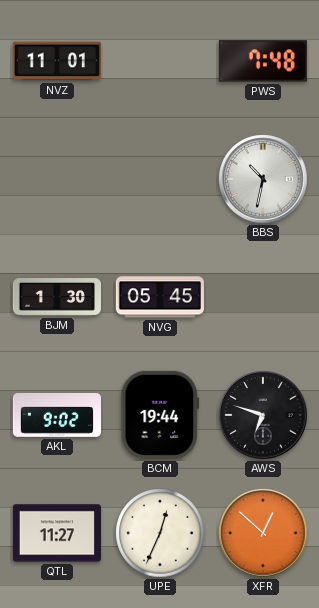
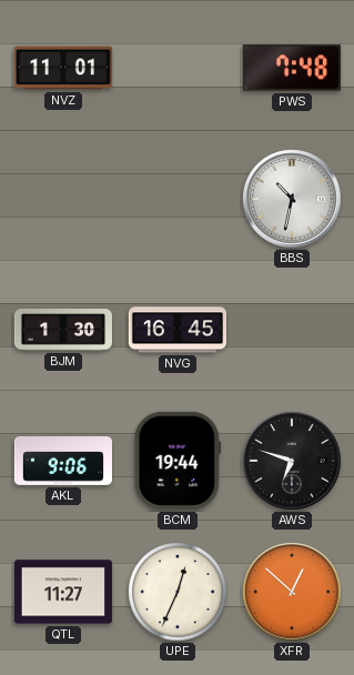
NVG: 05:45 -> 16:45 (178, 330)
AKL: 9:02 -> 9:06 (62, 462)
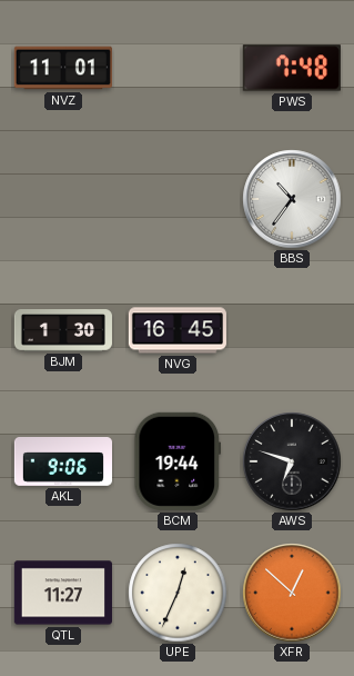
BBS: 10:32 -> 10:36 (292, 199)
